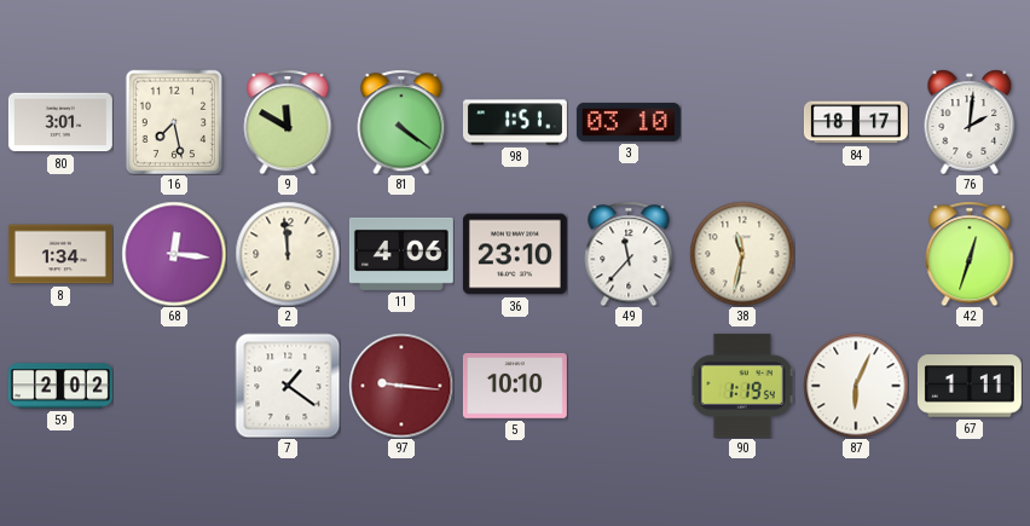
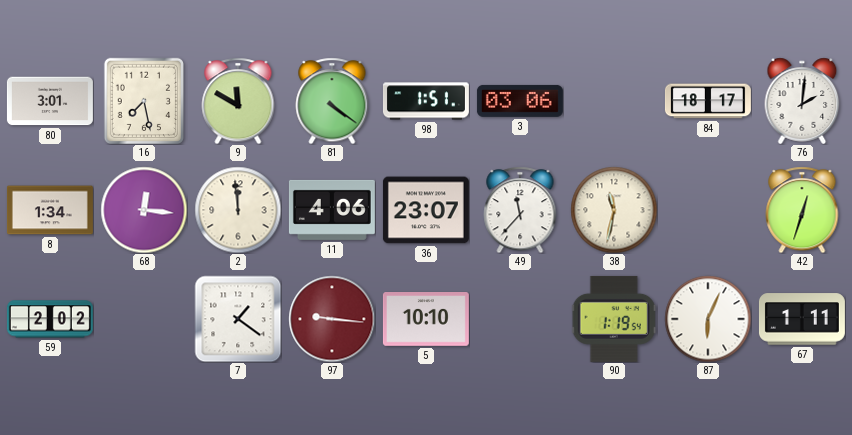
3: 03:10 -> 03:06 (520, 101)
36: 23:10 -> 23:07 (426, 210)
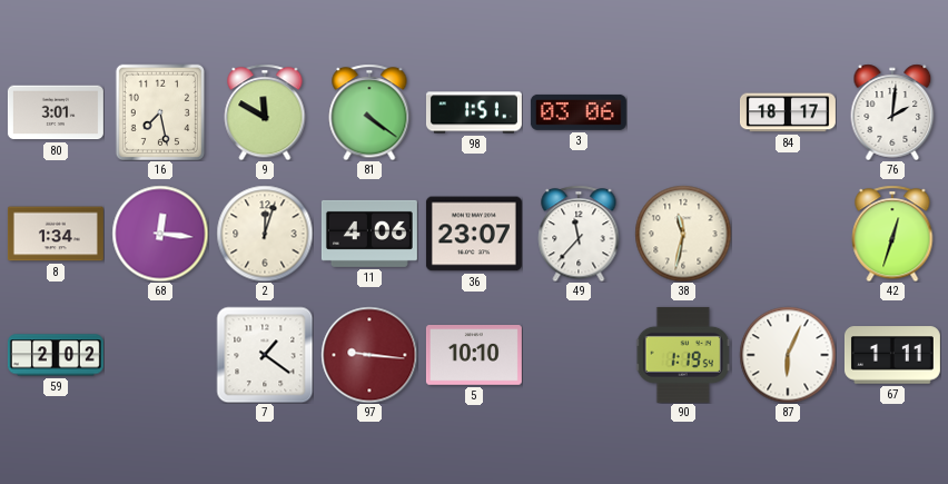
2: 11:59 -> 12:03 (265, 234)
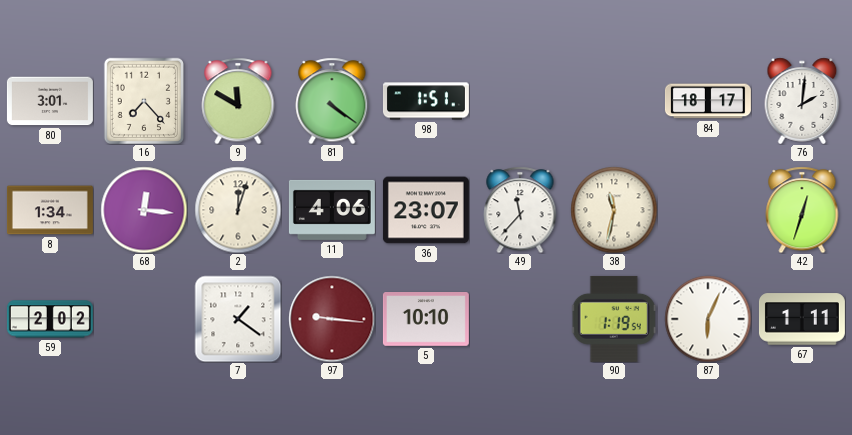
16: 7:28 -> 7:23 (143, 100)
3: 03:06 -> none (579, 112)
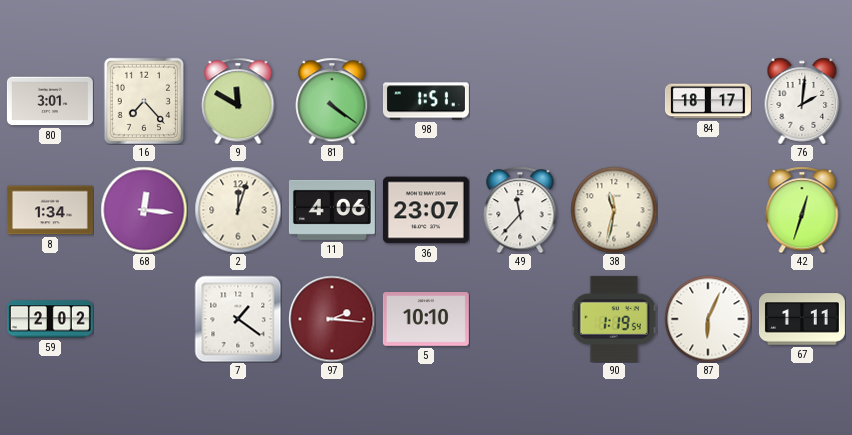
97: 9:16 -> 2:16 (332, 319)
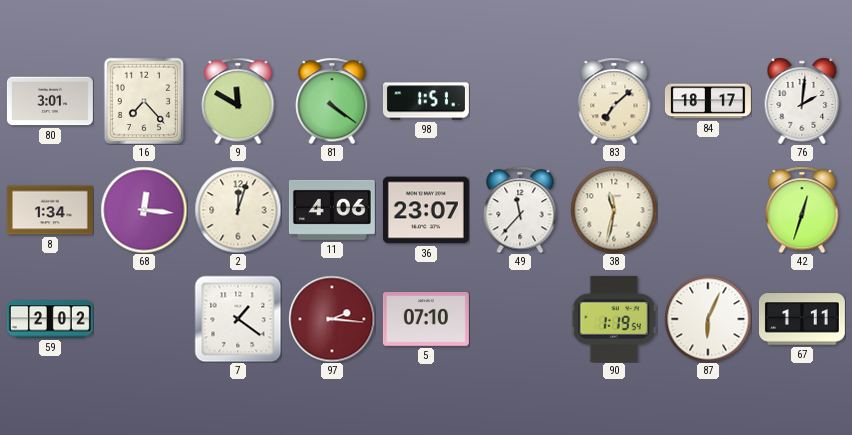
83: none -> 7:08 (614, 101)
5: 10:10 -> 07:10 (426, 320)
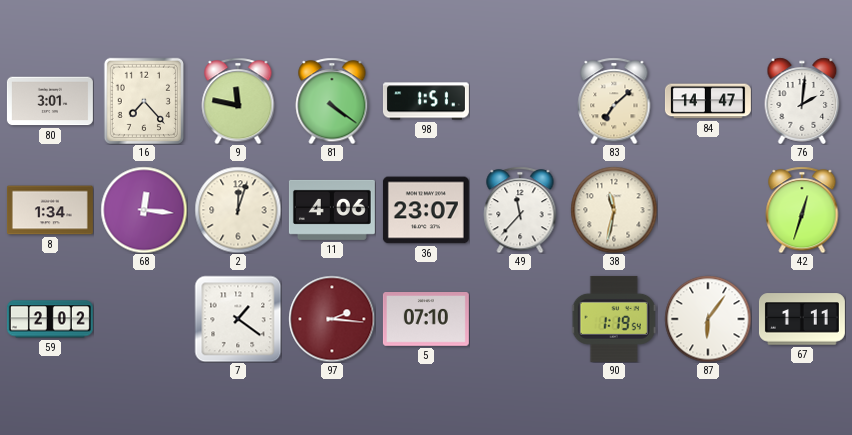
9: 11:50 -> 11:47 (238, 101)
84: 18:17 -> 14:47 (708, 101)
87: 6:04 -> 6:06 (708, 319)
